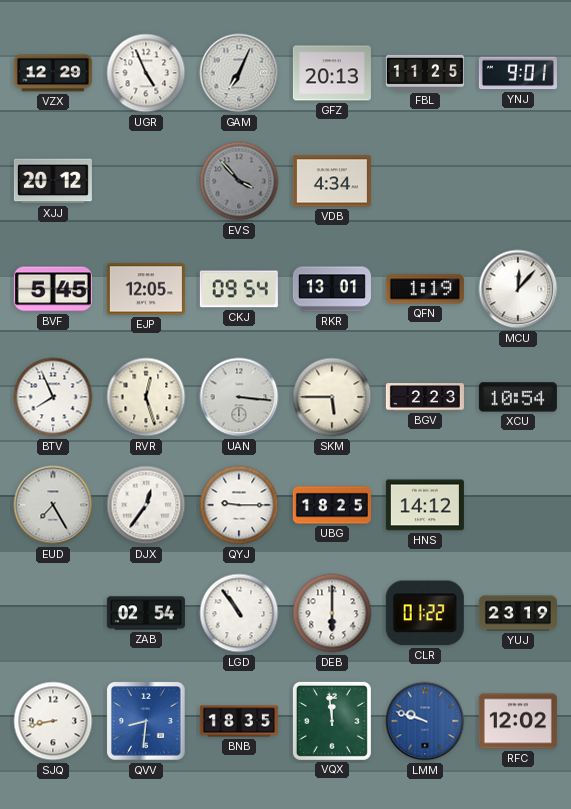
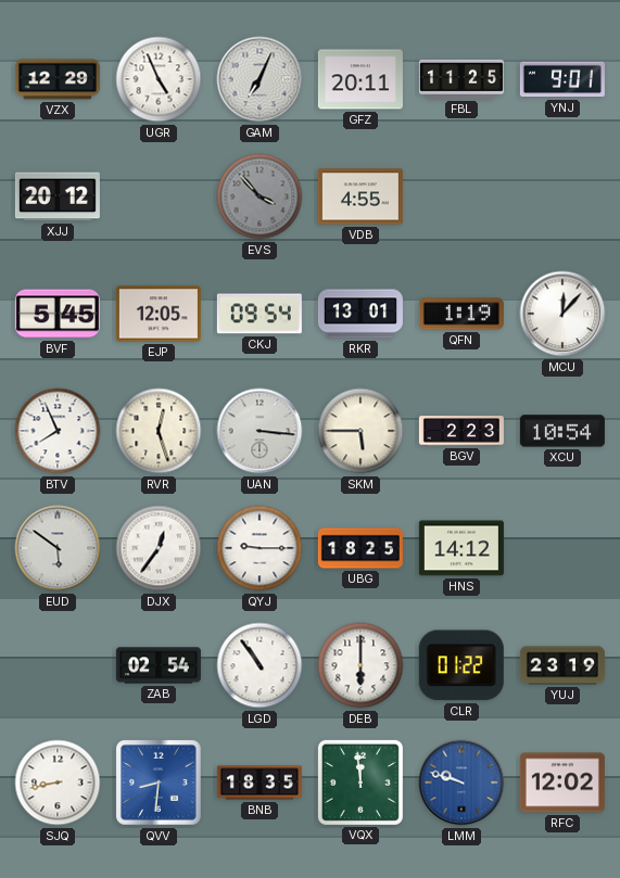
GFZ: 20:13 -> 20:11 (360, 79)
VDB: 4:34 -> 4:55 (360, 196)
EUD: 7:25 -> 5:51 (58, 548)
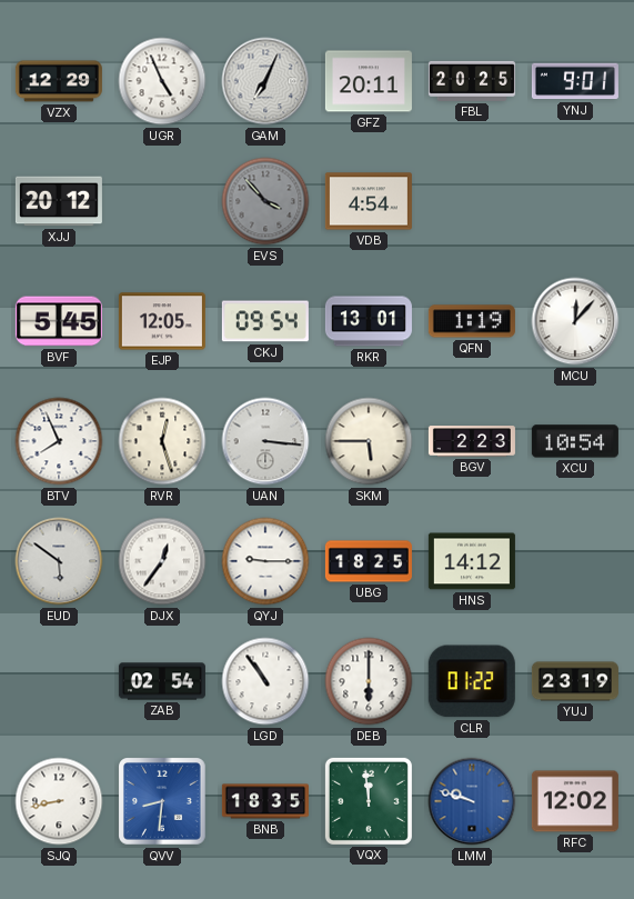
FBL: 11:25 -> 20:25 (472, 81)
VDB: 4:55 -> 4:54 (369, 201)
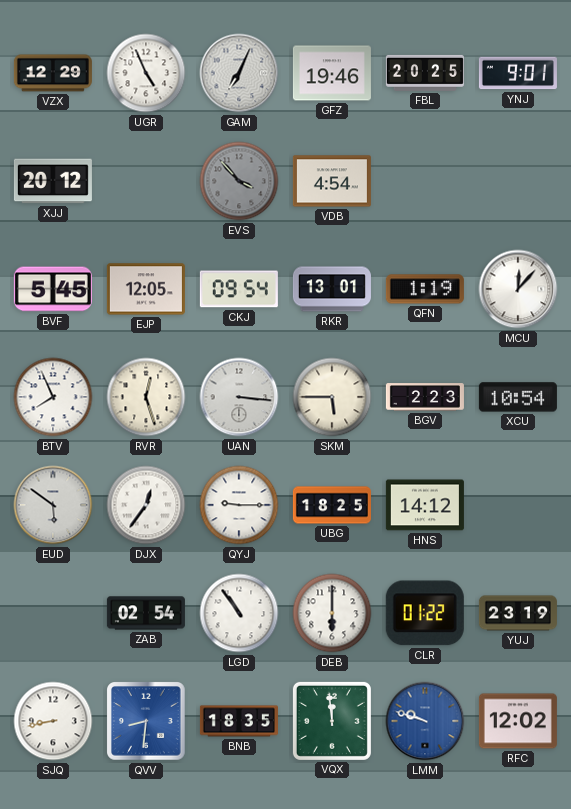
GFZ: 20:11 -> 19:46 (332, 73)
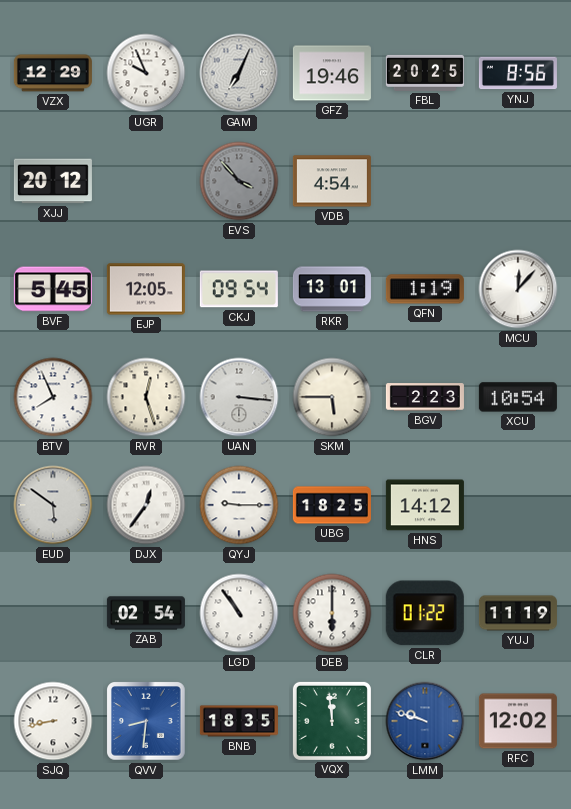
UGR: 4:56 -> 9:56 (146, 73)
YNJ: 9:01 -> 8:56 (518, 73)
YUJ: 23:19 -> 11:19 (518, 613)
